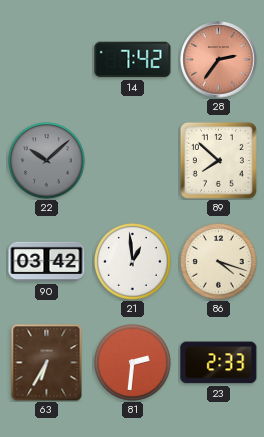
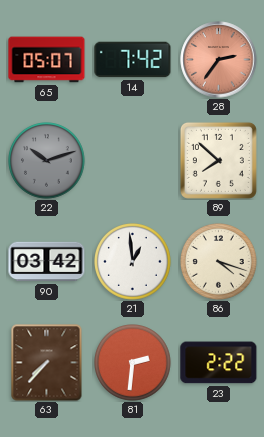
65: none -> 05:07 (47, 60)
22: 10:08 -> 10:12 (47, 161)
63: 6:35 -> 7:37 (47, 363)
23: 2:33 -> 2:22 (219, 363)
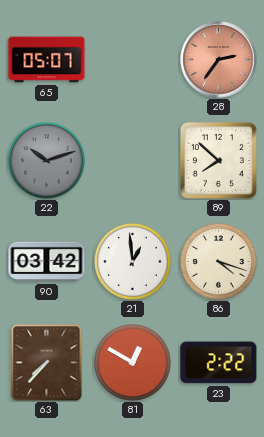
14: 7:42 -> none (133, 60)
81: 2:31 -> 12:50 (133, 363)
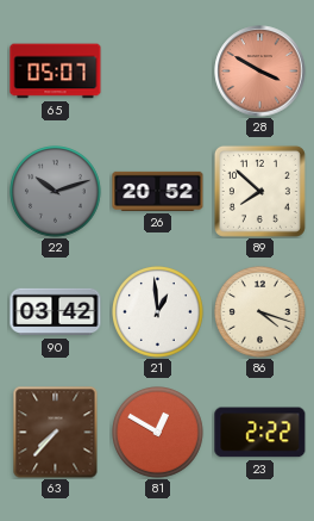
28: 2:36 -> 3:50 (260, 72)
26: none -> 20:52 (158, 191)
